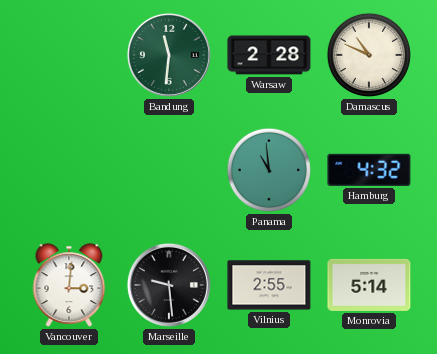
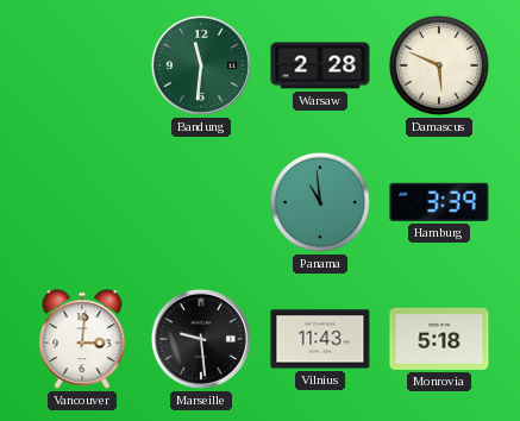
Damascus: 10:49 -> 5:49 (439, 65)
Hamburg: 4:32 -> 3:39 (439, 202)
Vilnius: 2:55 -> 11:43 (320, 339)
Monrovia: 5:14 -> 5:18 (439, 339)
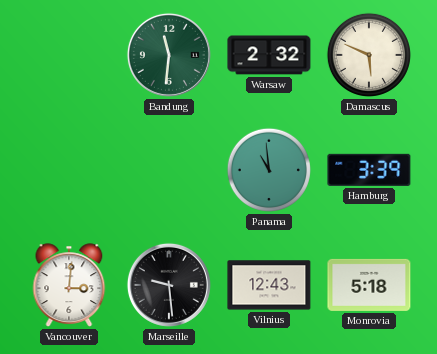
Warsaw: 2:28 -> 2:32 (269, 55)
Vilnius: 11:43 -> 12:43 (269, 285)
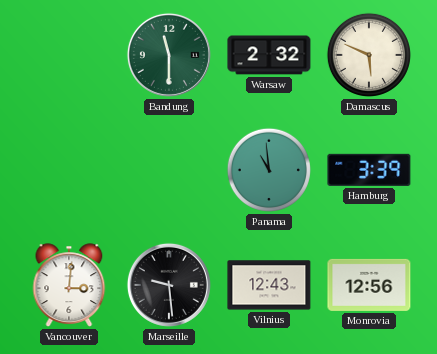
Bandung: 11:31 -> 11:30 (169, 55)
Monrovia: 5:18 -> 12:56 (369, 285)
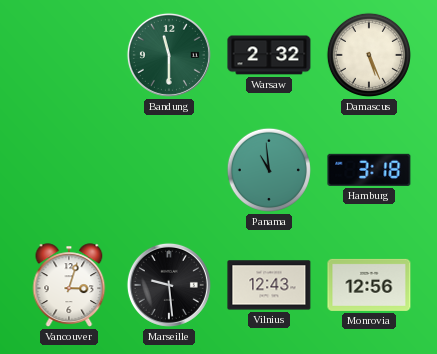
Damascus: 5:49 -> 5:26 (369, 55)
Hamburg: 3:39 -> 3:18 (369, 170)
Vancouver: 3:01 -> 3:03 (69, 285)
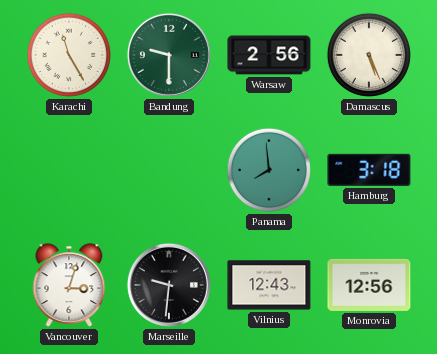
Karachi: none -> 11:25 (69, 55)
Bandung: 11:30 -> 9:30 (169, 55)
Warsaw: 2:32 -> 2:56 (269, 55)
Panama: 10:59 -> 7:59 (269, 170)
Marseille: 9:29 -> 9:31 (169, 285)
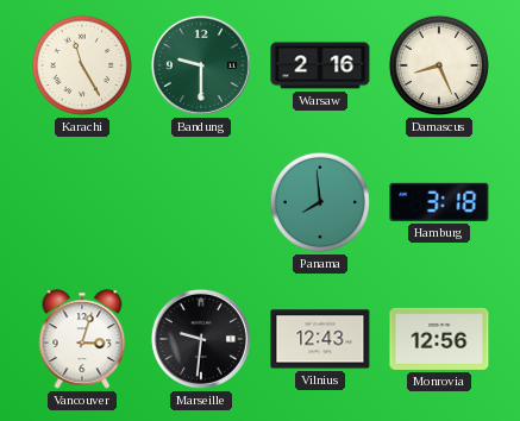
Warsaw: 2:56 -> 2:16 (320, 65)
Damascus: 5:26 -> 8:26 (439, 65)
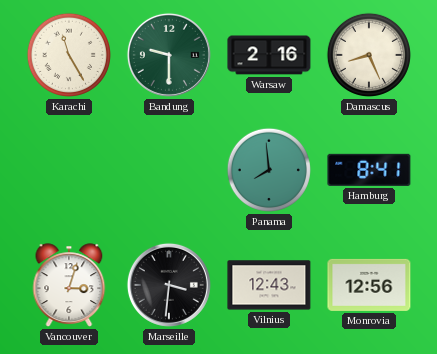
Hamburg: 3:18 -> 8:41 (369, 170)
Marseille: 9:31 -> 3:31 (169, 285)
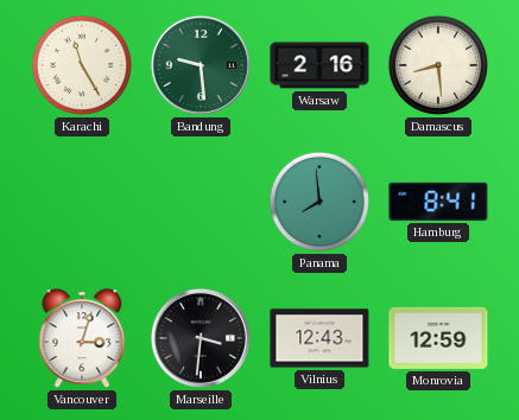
Bandung: 9:30 -> 9:29 (201, 65)
Damascus: 8:26 -> 8:29 (438, 65)
Monrovia: 12:56 -> 12:59 (438, 338)
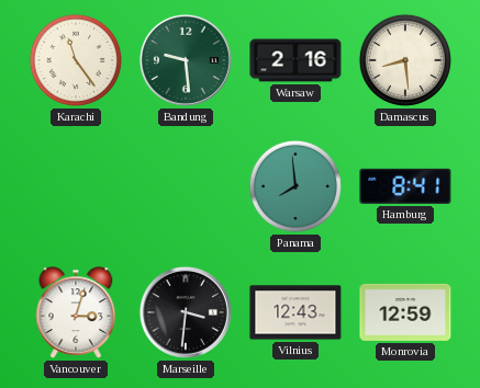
Karachi: 11:25 -> 11:24 (76, 60)
